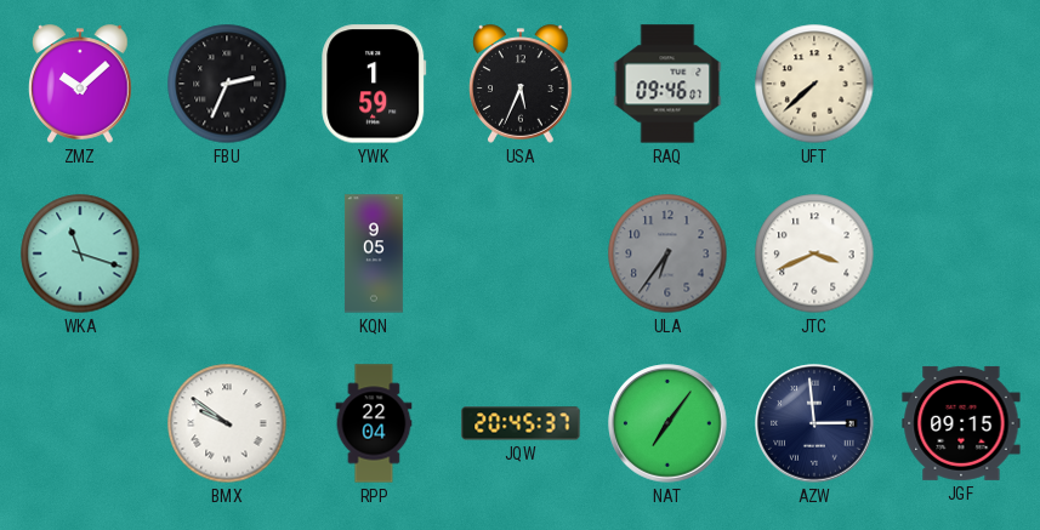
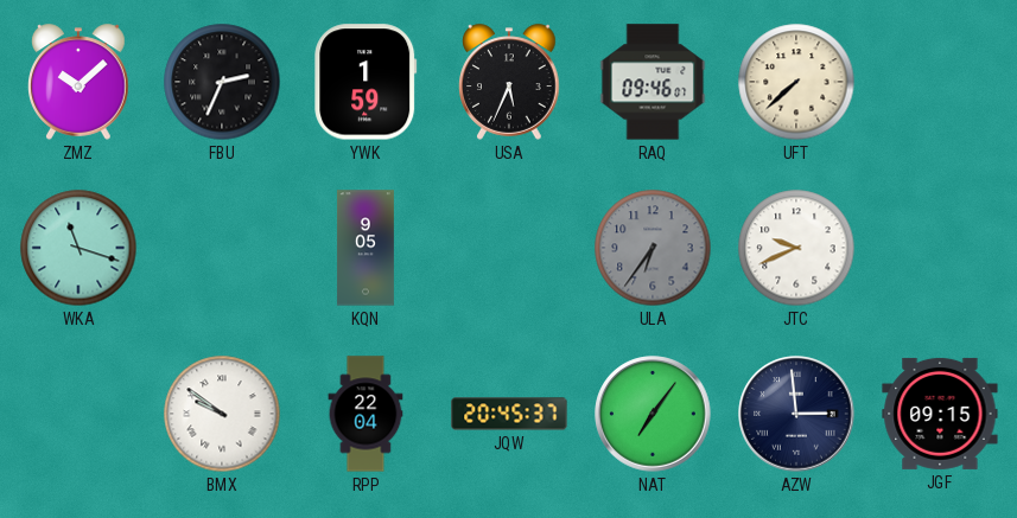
JTC: 3:41 -> 9:41 (796, 248)
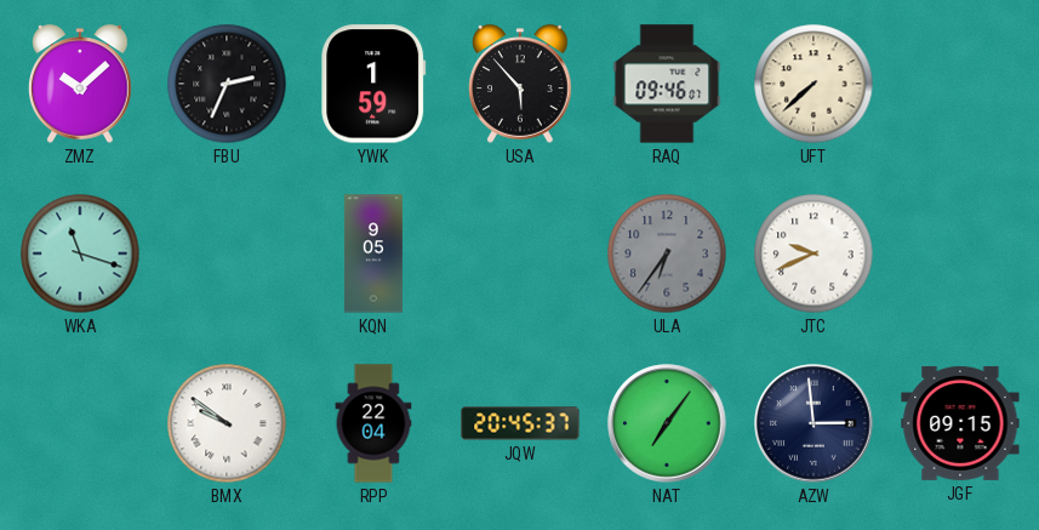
USA: 5:34 -> 5:53 (520, 84)
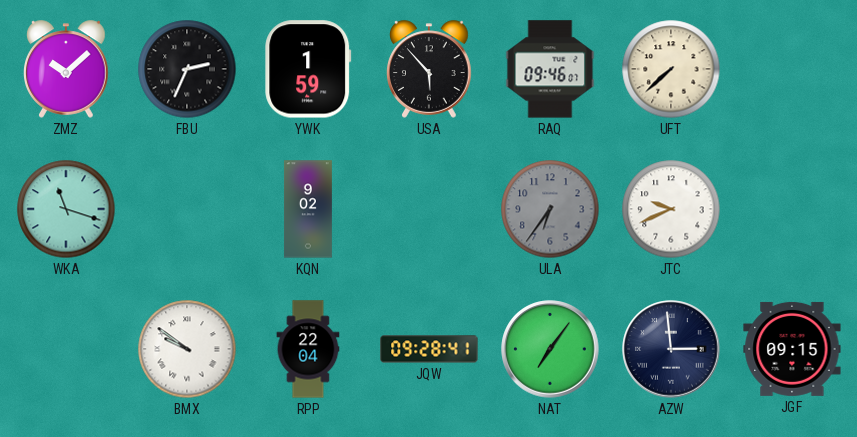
KQN: 9:05 -> 9:02 (308, 209)
JQW: 20:45 -> 09:28 (429, 349)
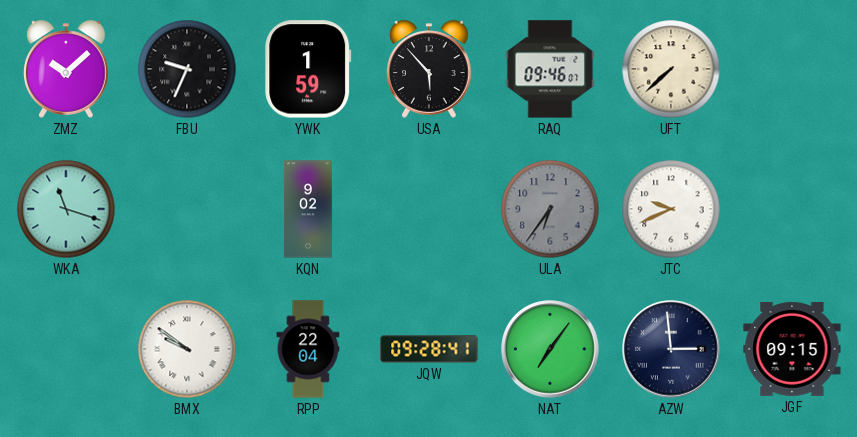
FBU: 2:34 -> 9:34 (187, 69)
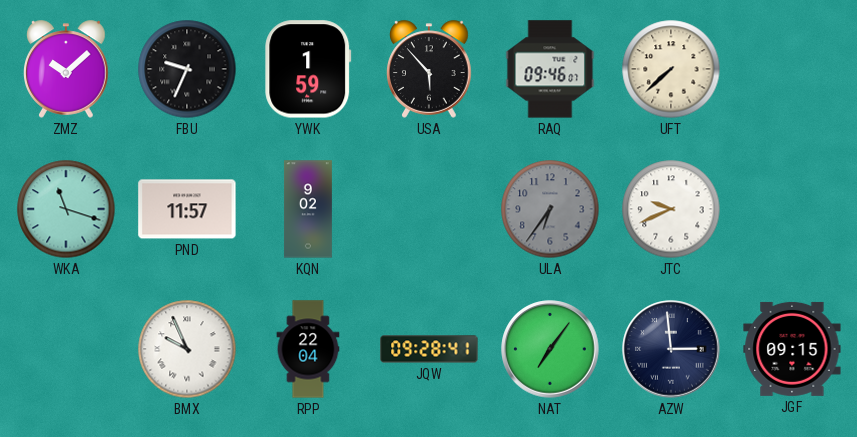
PND: none -> 11:57 (187, 209)
BMX: 9:51 -> 9:56 (187, 349)
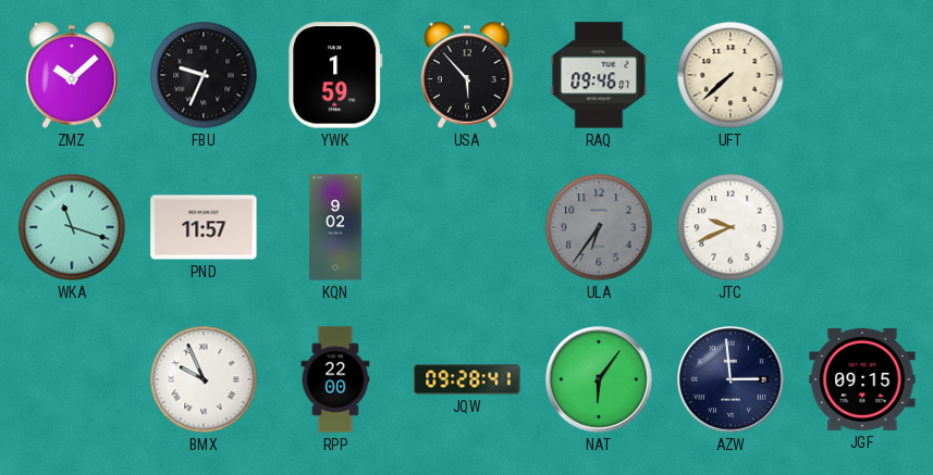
RPP: 22:04 -> 22:00 (335, 379)
NAT: 7:06 -> 6:06 (599, 379)
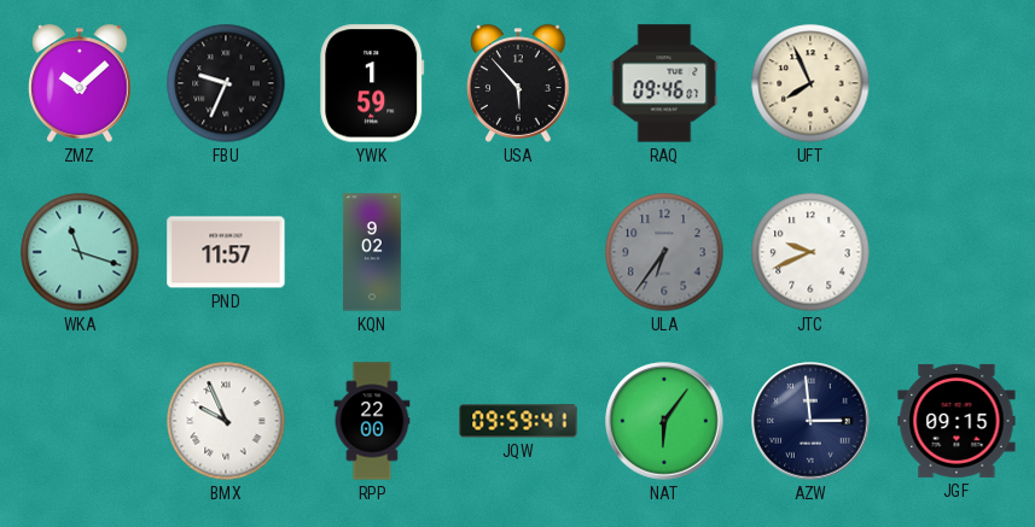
UFT: 7:38 -> 7:56 (810, 83)
JQW: 09:28 -> 09:59 (518, 421)
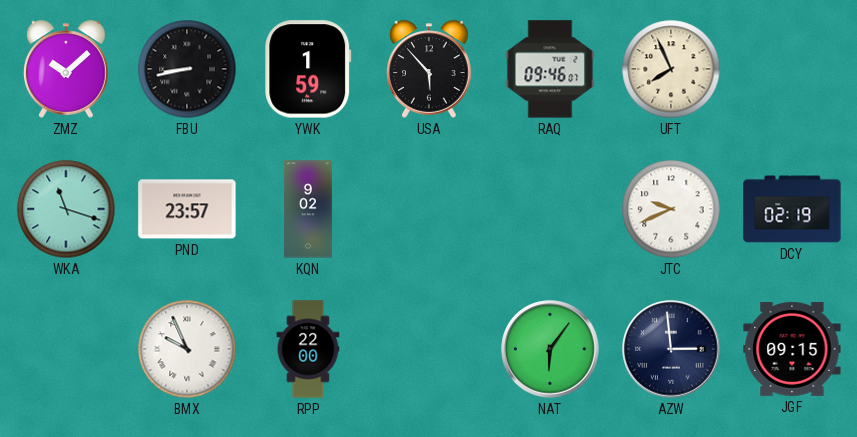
FBU: 9:34 -> 8:43 (187, 69)
PND: 11:57 -> 23:57 (187, 209)
ULA: 6:36 -> none (664, 252)
DCY: none -> 02:19 (792, 209)
JQW: 09:59 -> none (518, 421)
